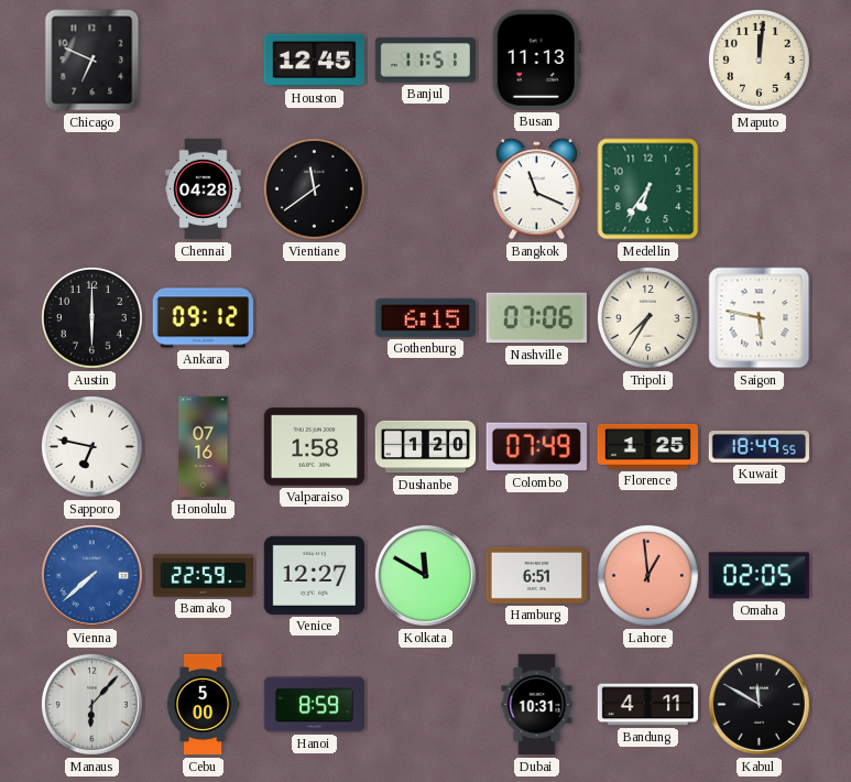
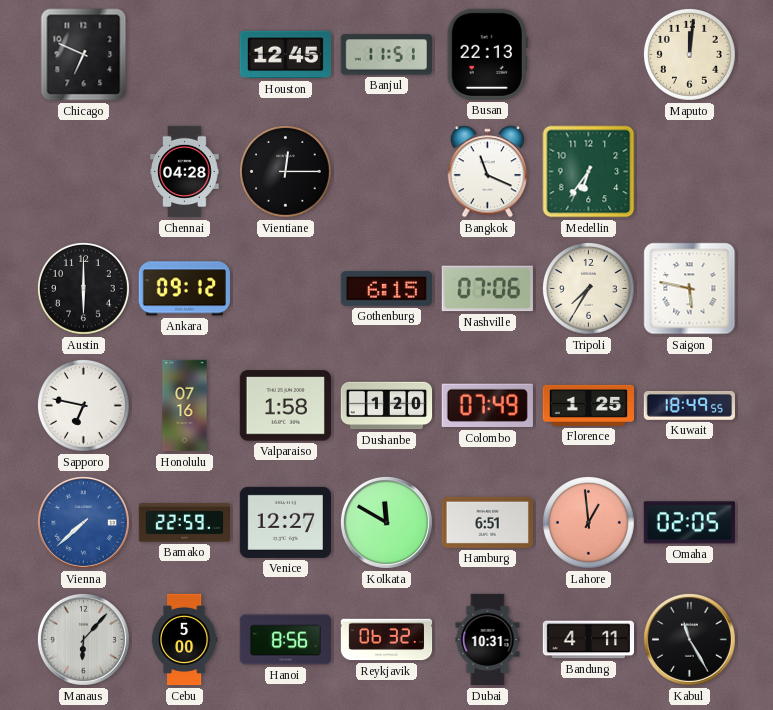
Busan: 11:13 -> 22:13 (487, 54)
Vientiane: 11:39 -> 12:15 (285, 171)
Hanoi: 8:59 -> 8:56 (285, 640)
Reykjavik: none -> 06:32 (387, 640)
Kabul: 11:50 -> 11:25 (689, 639)
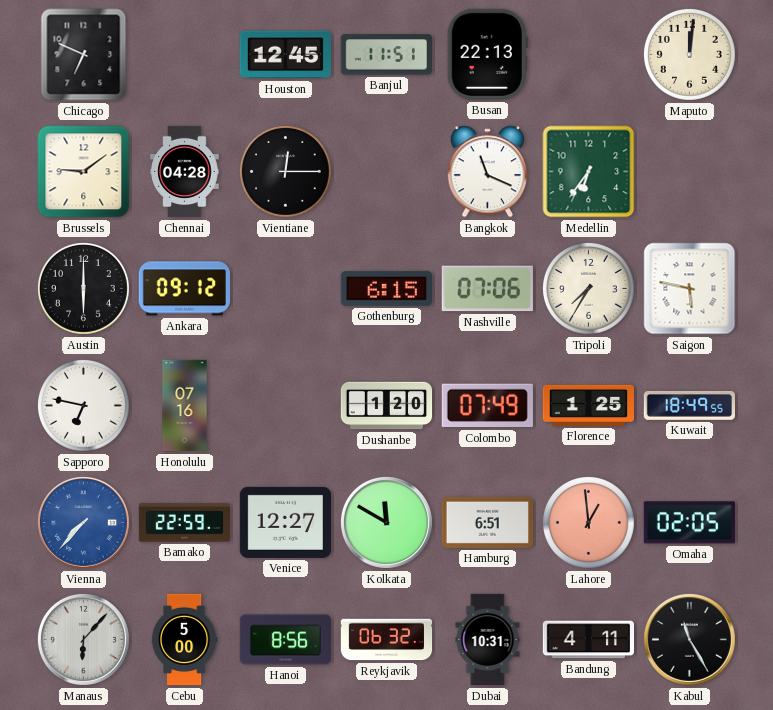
Brussels: none -> 9:09 (84, 172)
Valparaiso: 1:58 -> none (285, 406)
Vienna: 7:38 -> 7:37 (83, 522)
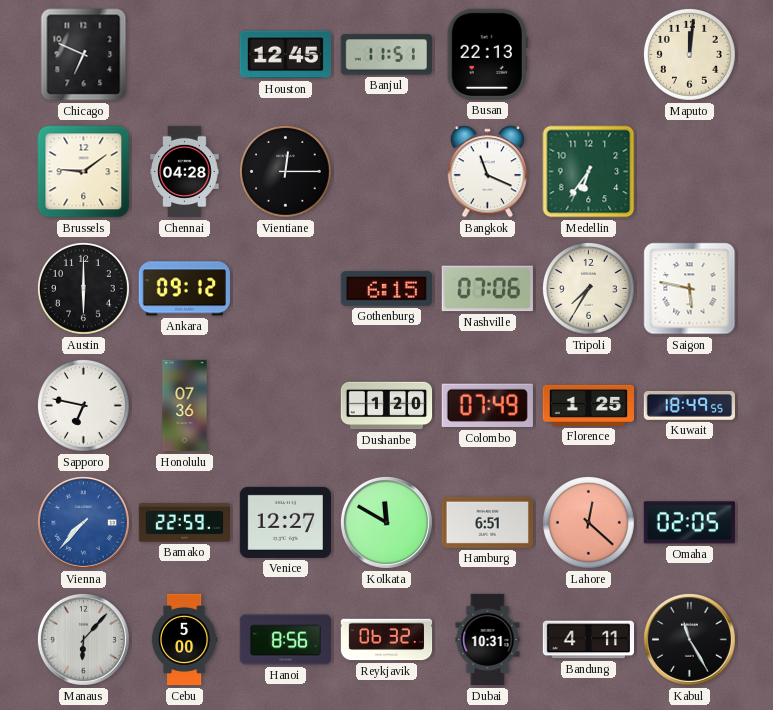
Honolulu: 07:16 -> 07:36 (185, 406)
Lahore: 12:59 -> 12:22 (588, 522)
